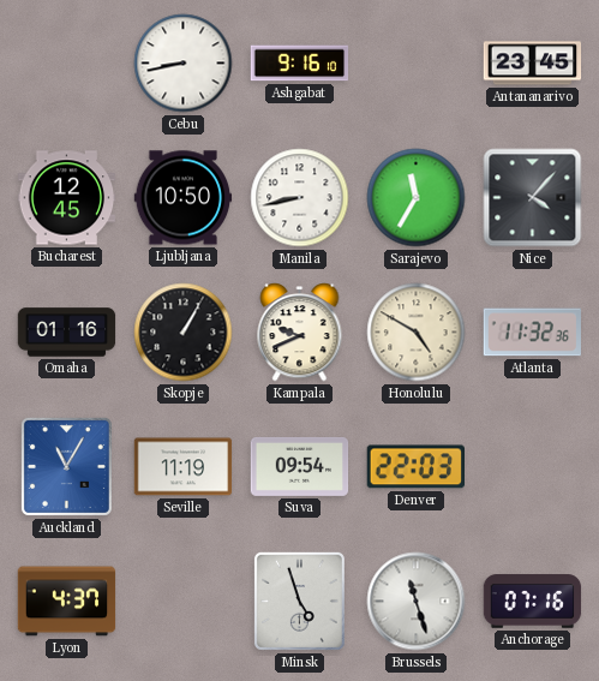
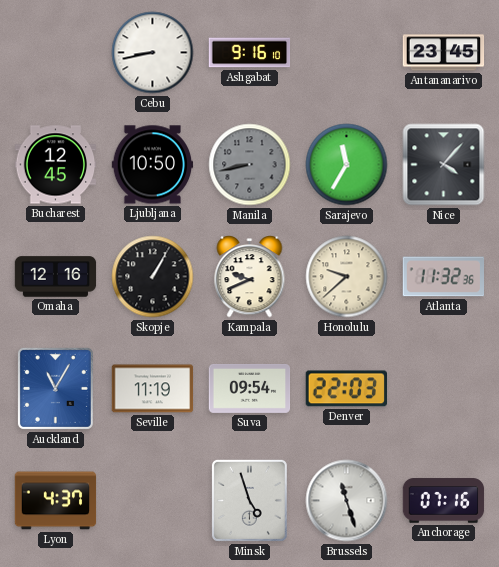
Manila dial: white -> grey (250, 165)
Omaha: 01:16 -> 12:16 (56, 277)
Honolulu: 4:50 -> 9:38 (347, 277)
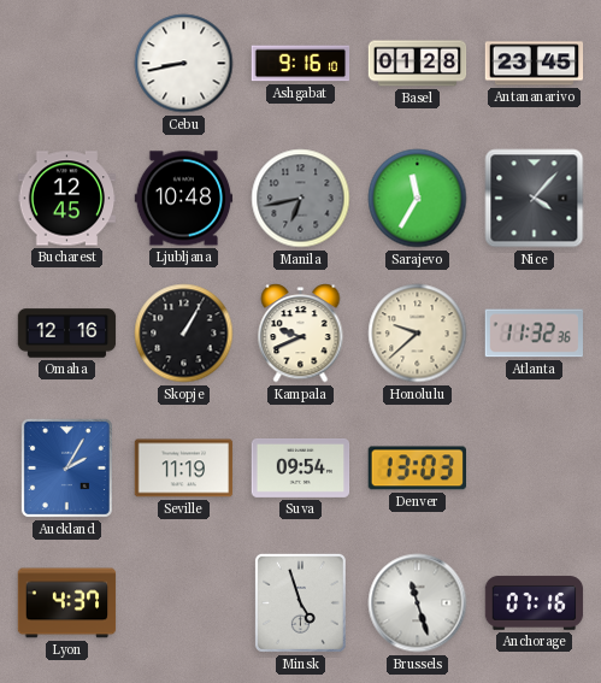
Basel: none -> 01:28 (418, 64)
Ljubljana: 10:50 -> 10:48 (184, 199)
Manila: 8:43 -> 6:43 (301, 199)
Auckland: 11:05 -> 2:05 (66, 467)
Denver: 22:03 -> 13:03 (417, 469)
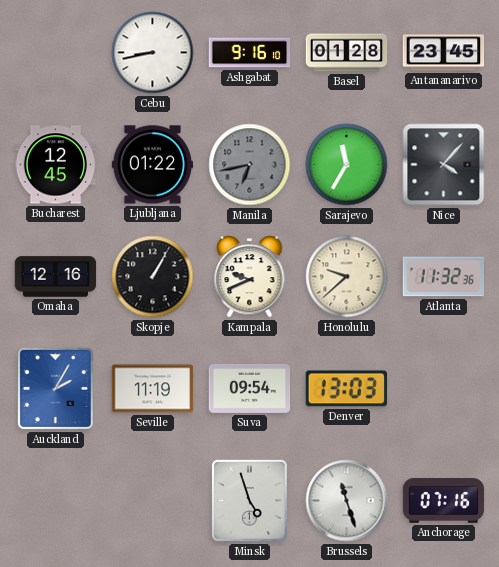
Ljubljana: 10:48 -> 01:22 (153, 165)
Lyon: 4:37 -> none (67, 603)
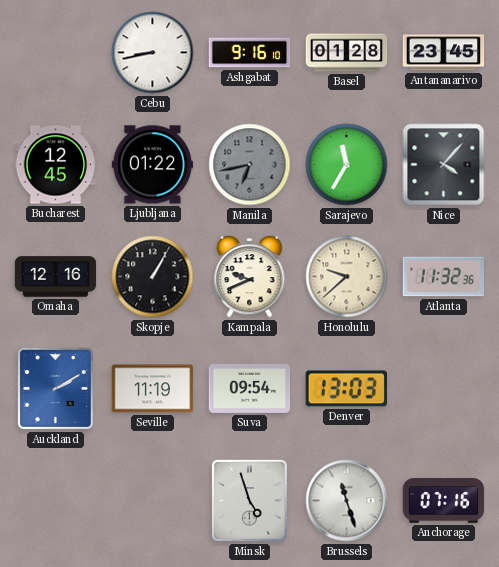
Auckland: 2:05 -> 2:10 (55, 388)
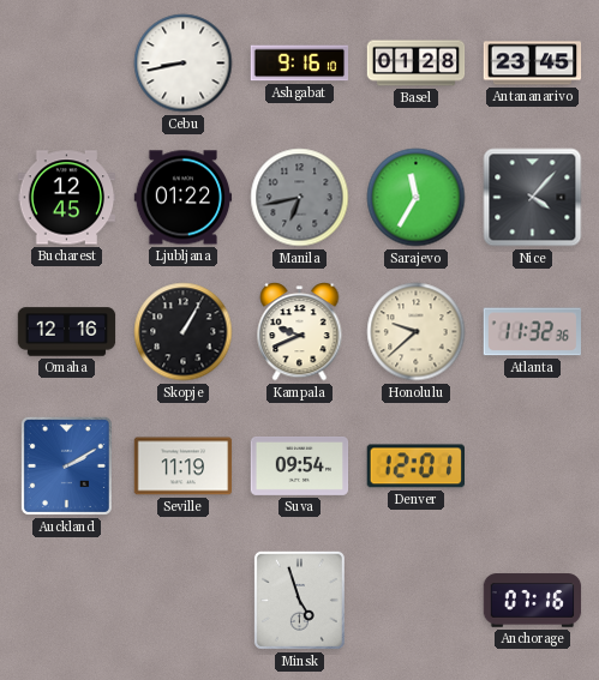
Denver: 13:03 -> 12:01 (415, 467)
Brussels: 11:27 -> none (347, 501)
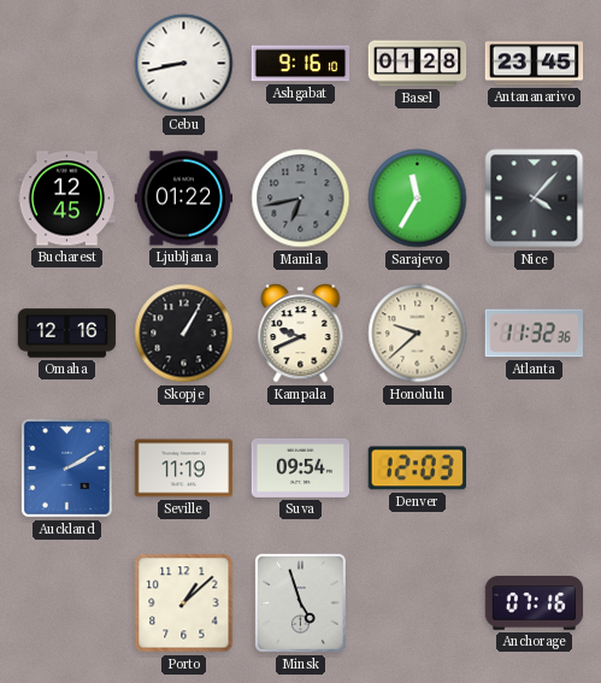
Denver: 12:01 -> 12:03 (417, 469)
Porto: none -> 1:08 (184, 603)
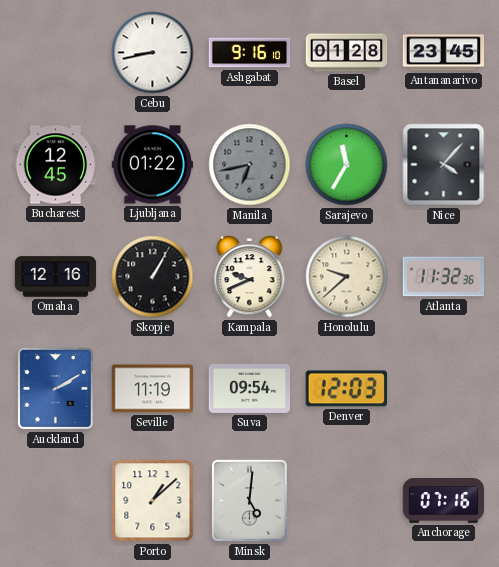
Minsk: 4:57 -> 5:01 (249, 500)
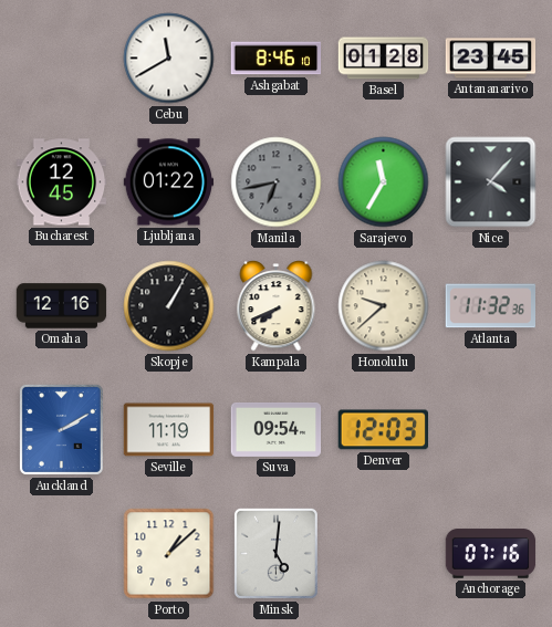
Cebu: 8:43 -> 11:40 (169, 59)
Ashgabat: 9:16 -> 8:46 (277, 59)
Kampala: 9:41 -> 7:41 (277, 306)
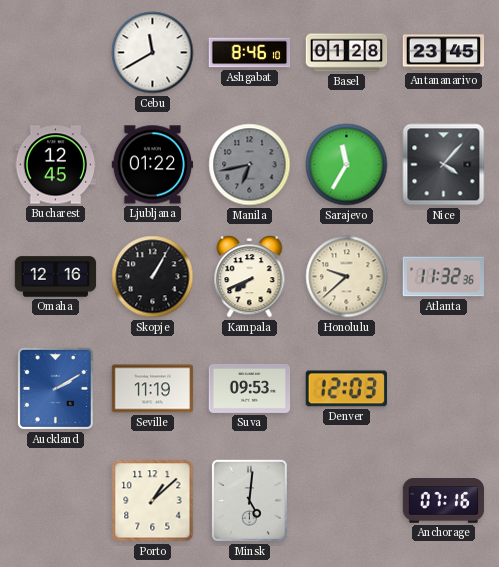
Suva: 09:54 -> 09:53 (250, 388)
